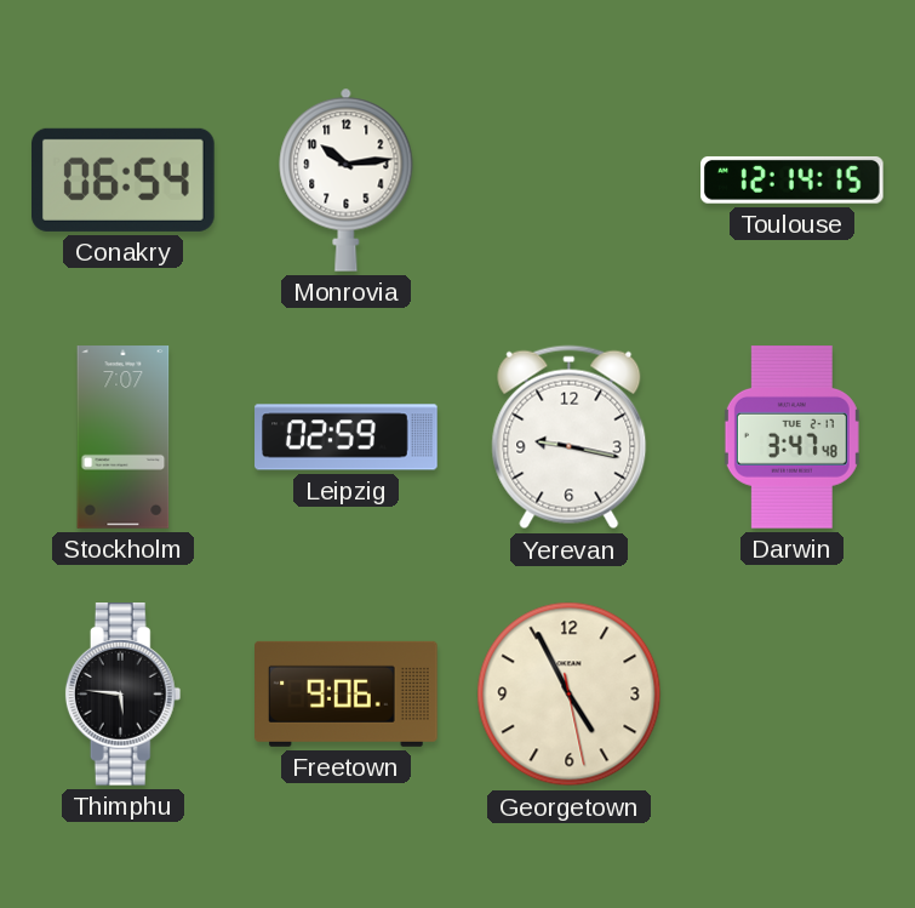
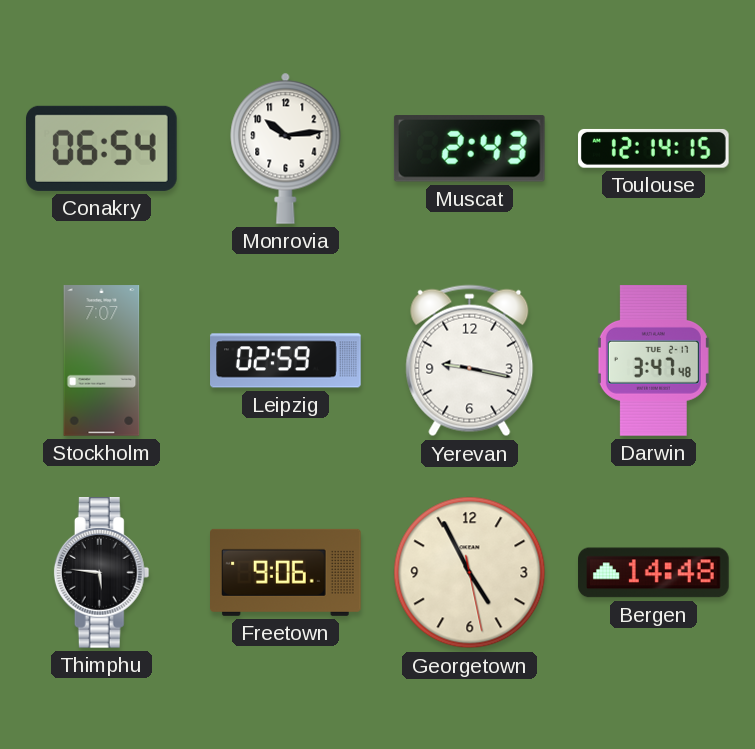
Muscat: none -> 2:43 (469, 149)
Bergen: none -> 14:48 (654, 573)
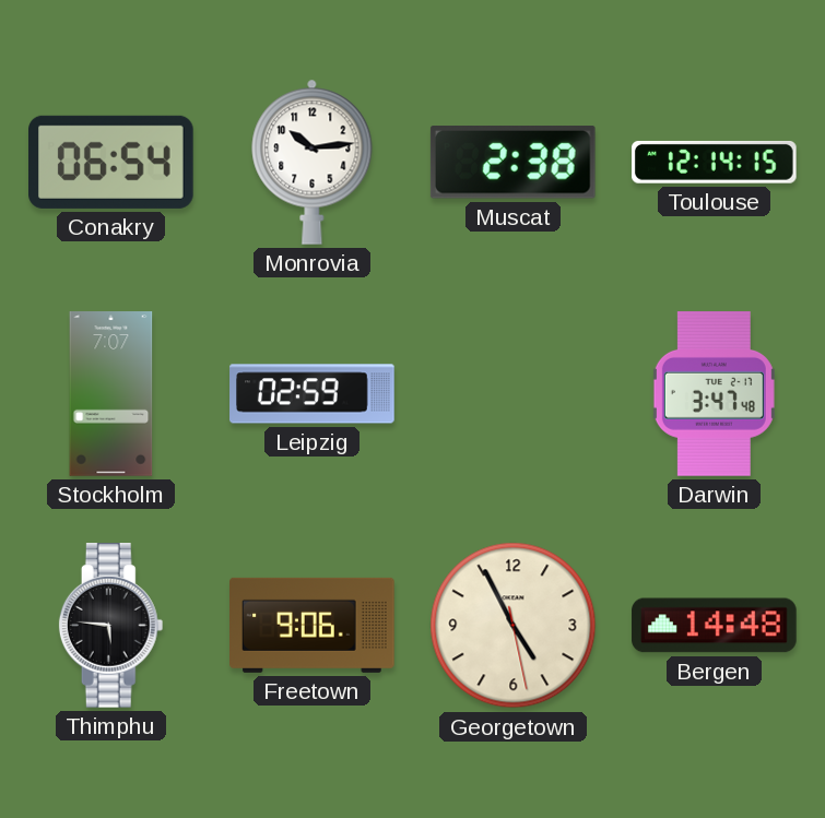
Muscat: 2:43 -> 2:38 (512, 163)
Yerevan: 9:17 -> none (470, 361)
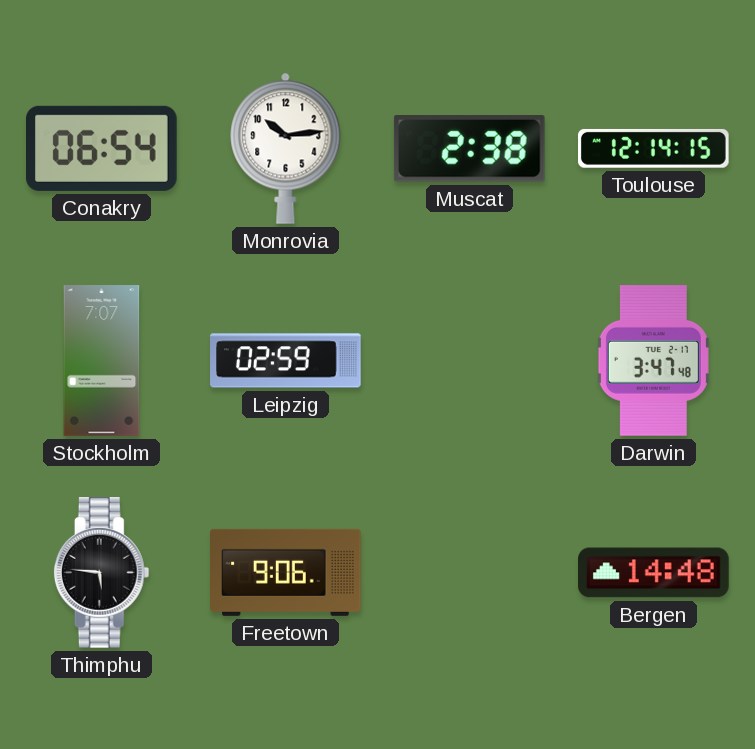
Georgetown: 4:55 -> none (514, 626)
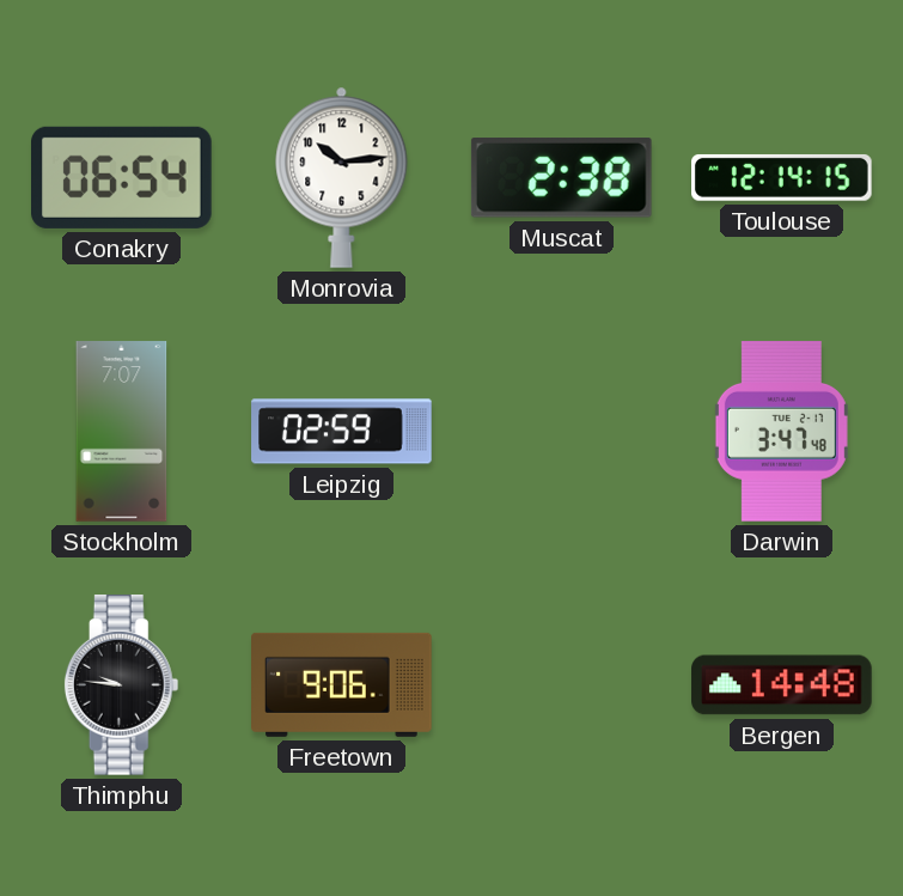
Thimphu: 5:46 -> 9:46 (122, 685)
